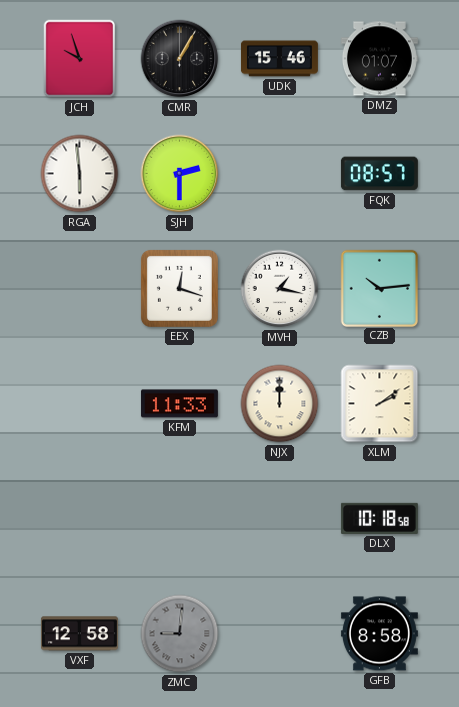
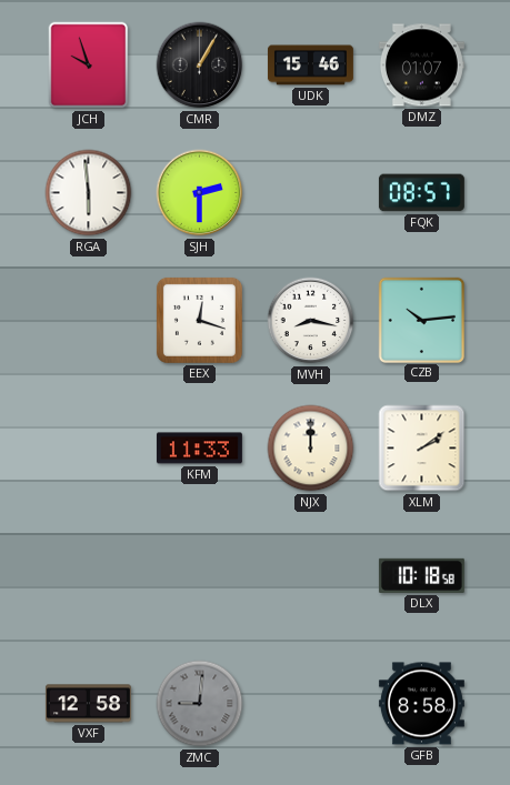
MVH: 1:17 -> 8:17 (311, 321)
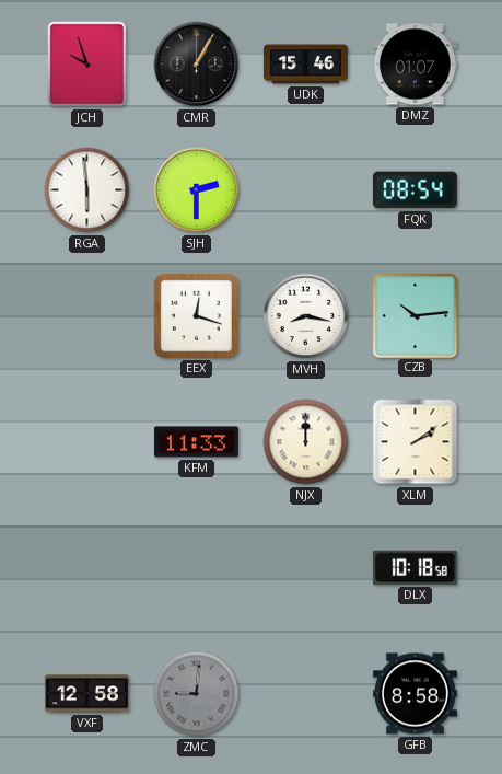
FQK: 08:57 -> 08:54 (415, 190)
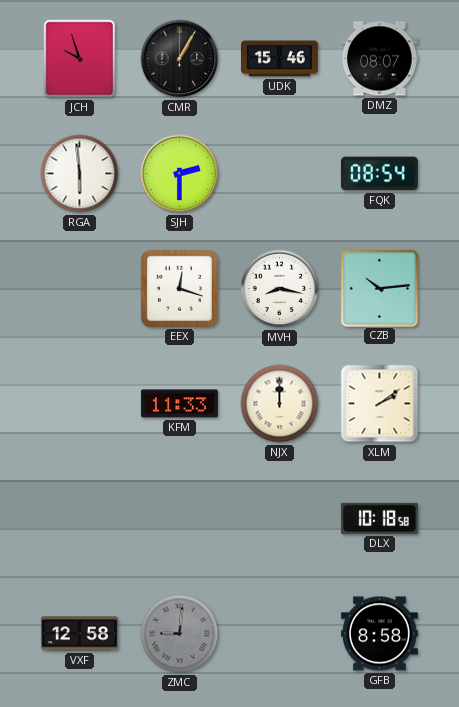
DMZ: 01:07 -> 08:07 (379, 59)
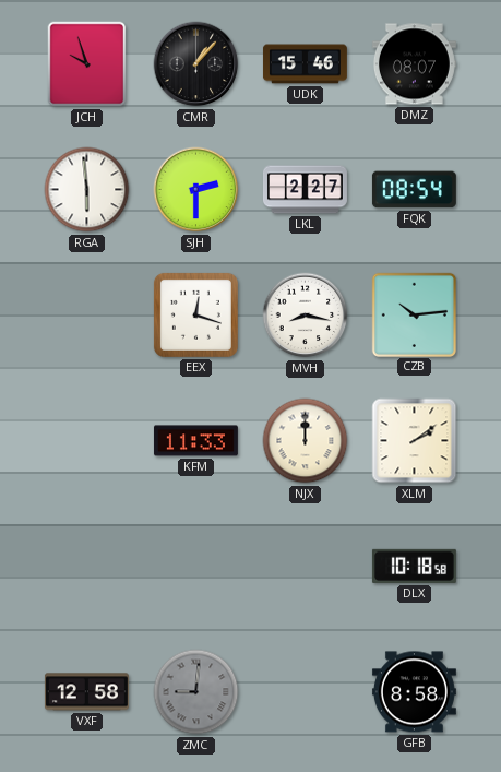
CMR: 1:05 -> 1:07 (196, 64)
LKL: none -> 2:27 (305, 190)
